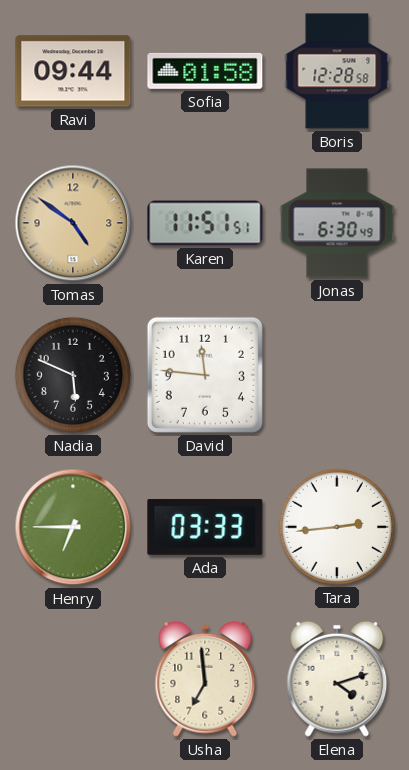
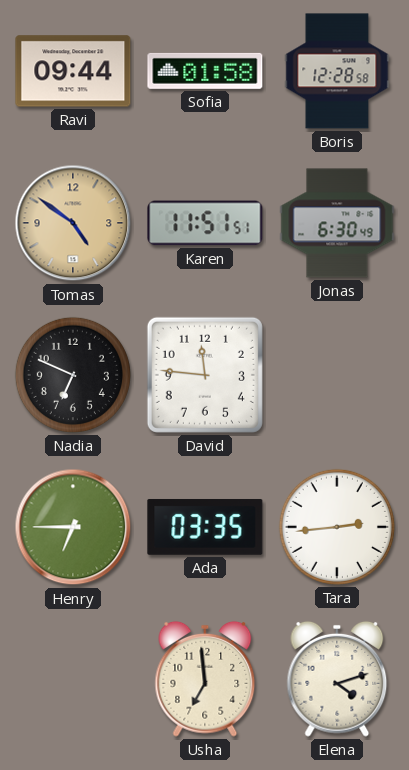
Nadia: 5:49 -> 6:49 (73, 375)
Ada: 03:33 -> 03:35 (205, 527)
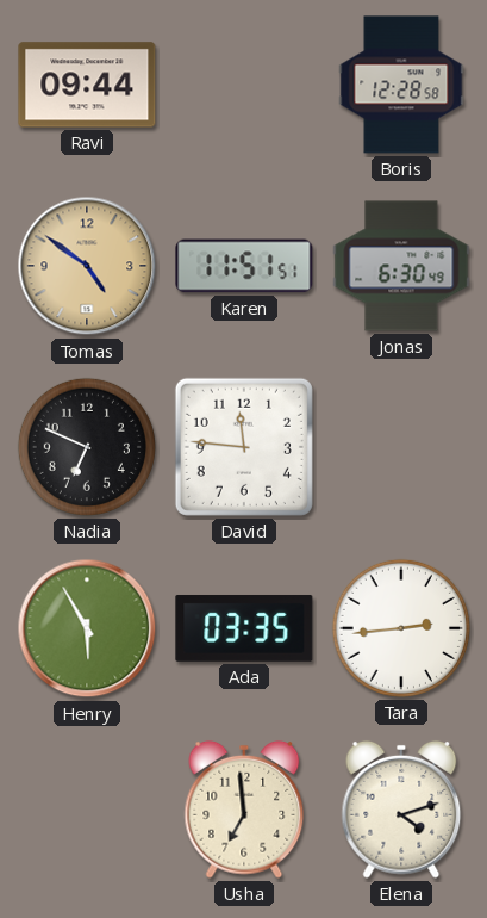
Sofia: 01:58 -> none (205, 71)
Henry: 6:45 -> 5:55 (87, 628)
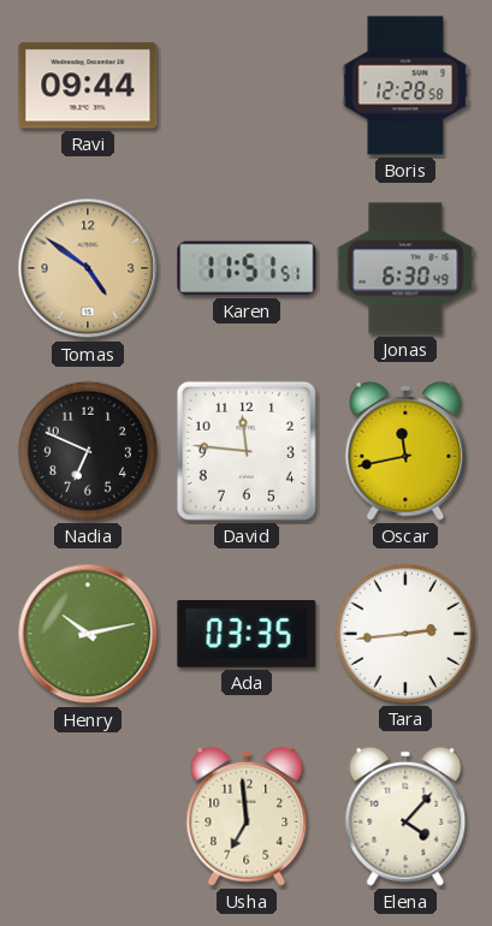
Oscar: none -> 11:43 (405, 451)
Henry: 5:55 -> 10:13 (88, 634)
Elena: 4:12 -> 4:07 (405, 817)
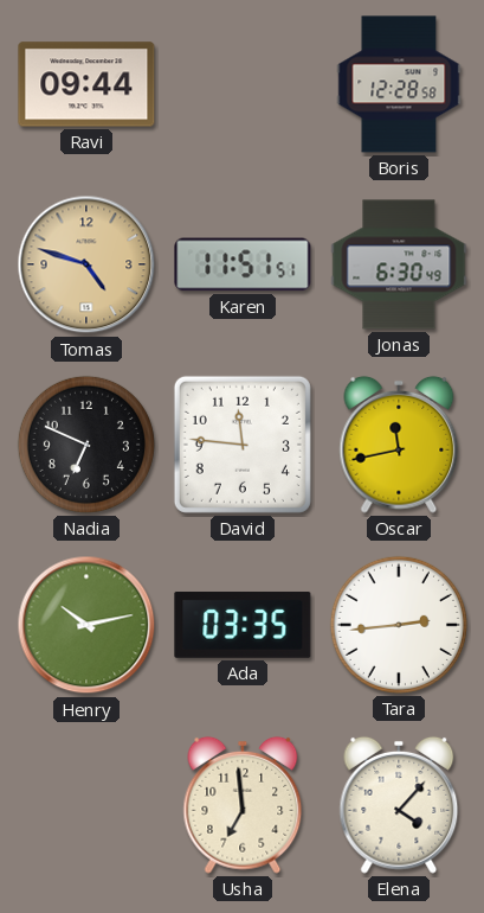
Tomas: 4:51 -> 4:48 (86, 264)
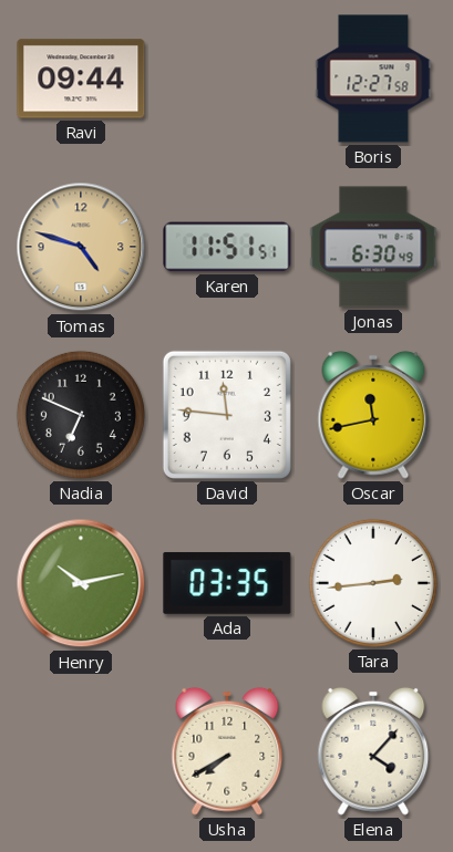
Boris: 12:28 -> 12:27 (373, 79)
Usha: 6:59 -> 7:40 (227, 751)
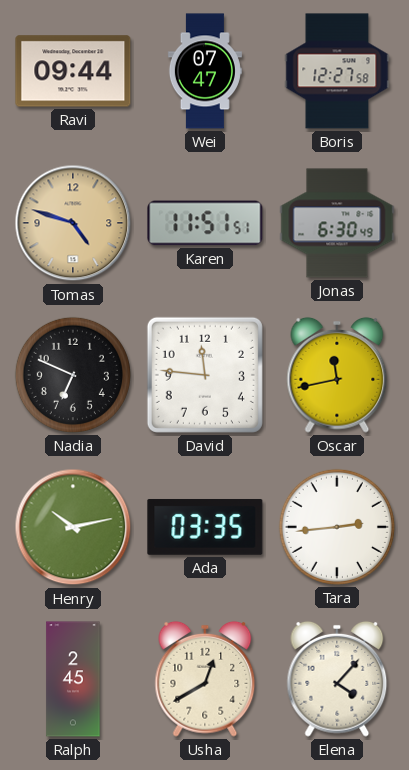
Wei: none -> 07:47 (205, 71)
Ralph: none -> 2:45 (73, 679)
Usha: 7:40 -> 12:40 (205, 679)
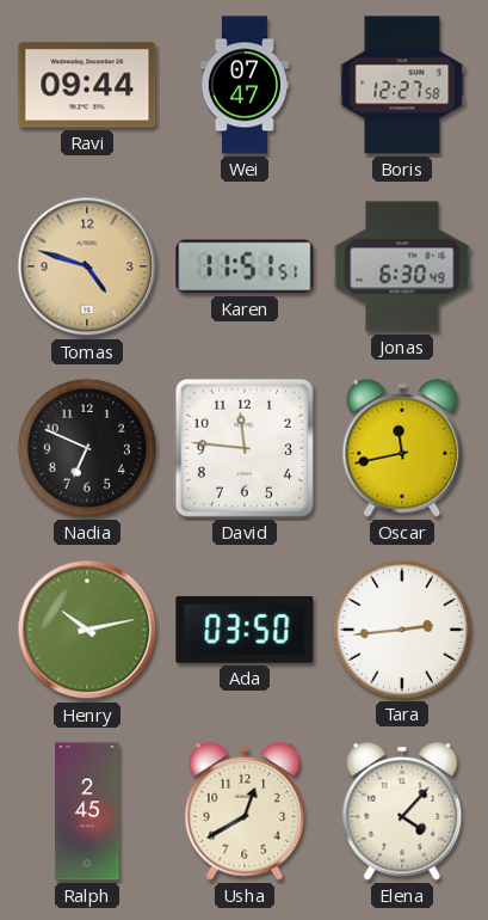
Ada: 03:35 -> 03:50 (245, 630)
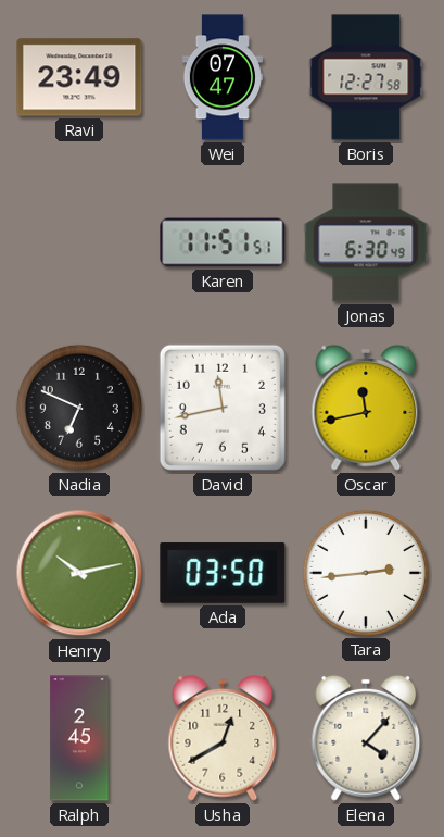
Ravi: 09:44 -> 23:49 (79, 77)
Tomas: 4:48 -> none (87, 266)
David: 11:46 -> 11:43 (223, 408)
